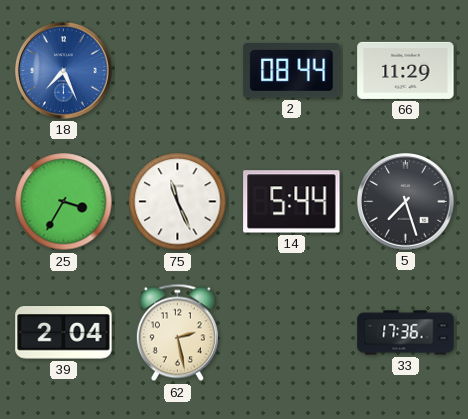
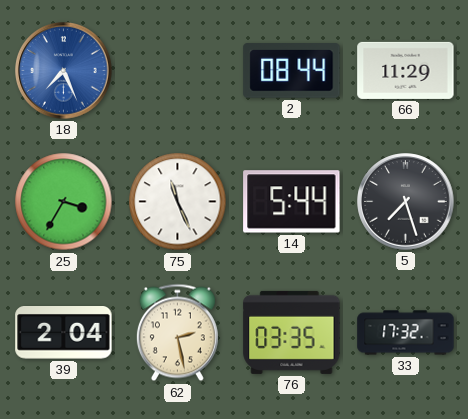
76: none -> 03:35 (292, 332)
33: 17:36 -> 17:32 (406, 333)
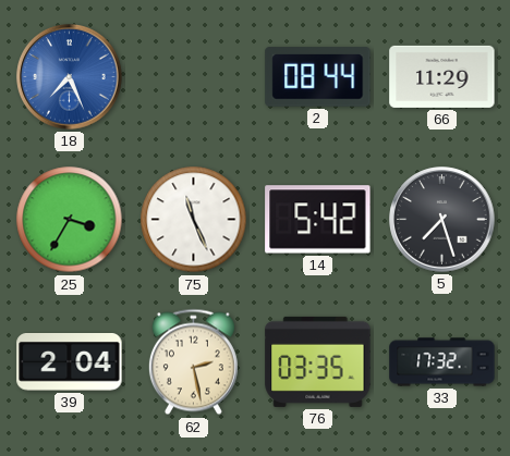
14: 5:44 -> 5:42 (318, 220)
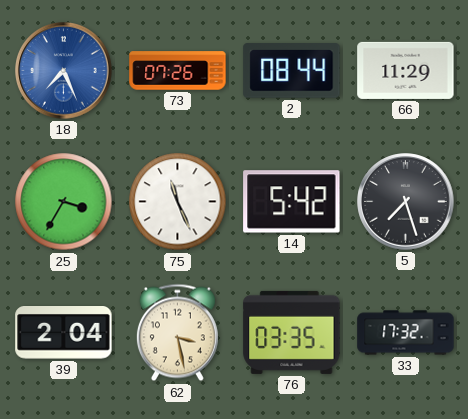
73: none -> 07:26 (178, 71)
62: 2:28 -> 3:28 (177, 333)
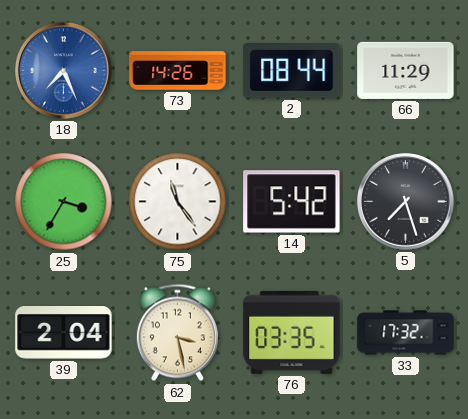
73: 07:26 -> 14:26 (178, 71)
75: 11:26 -> 11:24 (178, 202)
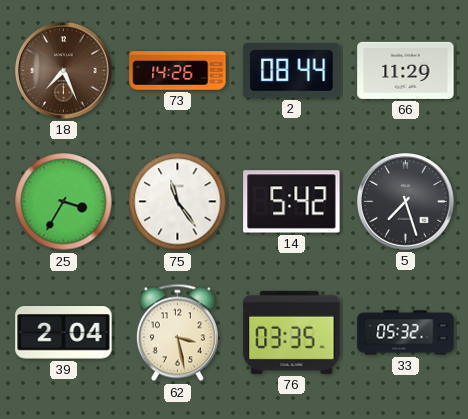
18 dial: blue -> brown (64, 71)
33: 17:32 -> 05:32 (406, 333)
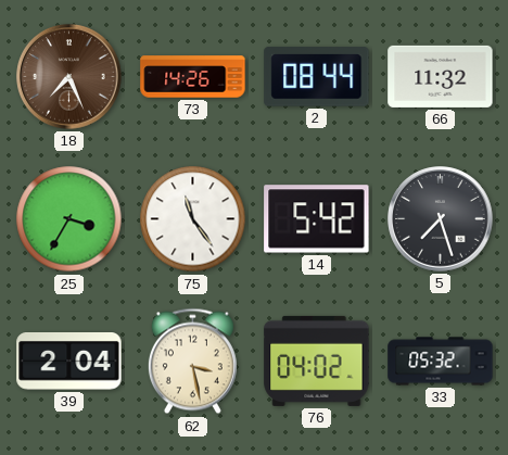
66: 11:29 -> 11:32 (441, 76)
76: 03:35 -> 04:02 (317, 361)
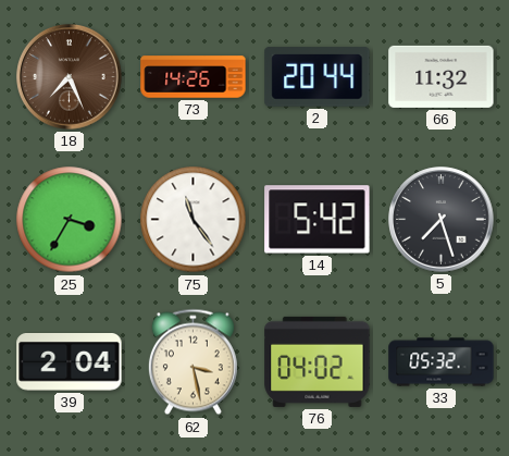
2: 08:44 -> 20:44 (318, 77)
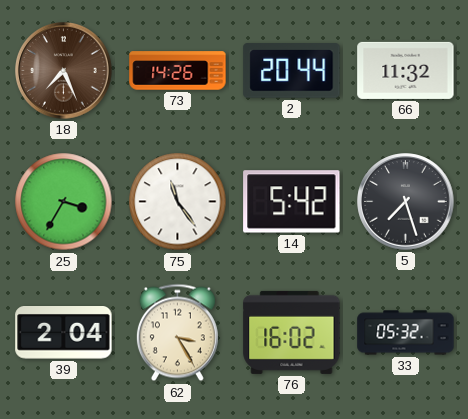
62: 3:28 -> 3:25 (177, 333)
76: 04:02 -> 16:02 (292, 332)
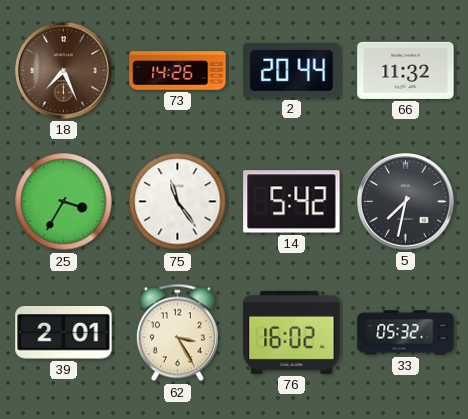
5: 7:27 -> 7:32 (406, 202)
39: 2:04 -> 2:01 (64, 333)
